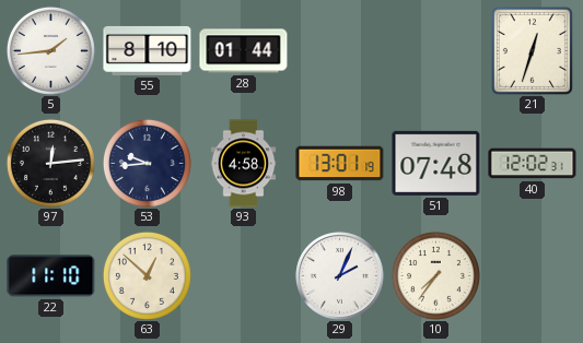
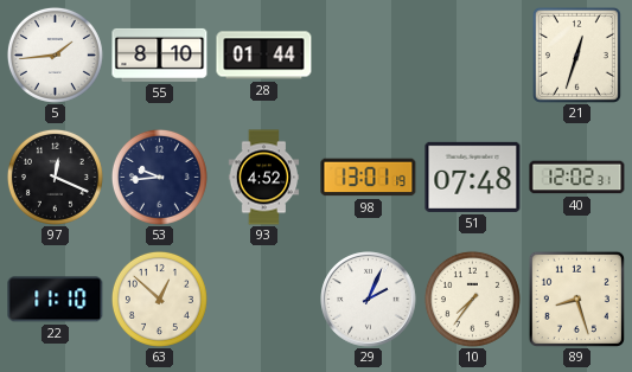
97: 12:14 -> 12:19 (55, 177)
93: 4:58 -> 4:52 (264, 178)
89: none -> 8:27 (576, 299)
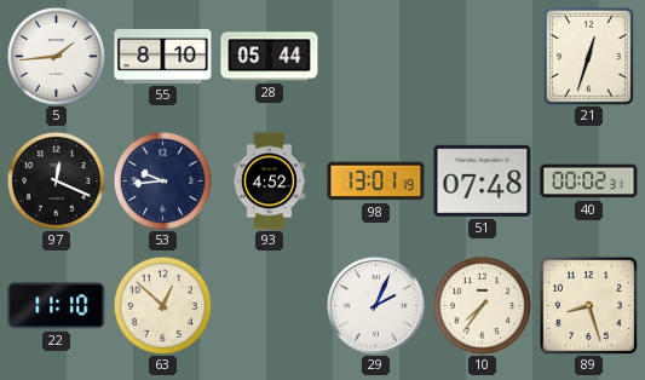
28: 01:44 -> 05:44 (270, 57)
40: 12:02 -> 00:02 (589, 182)
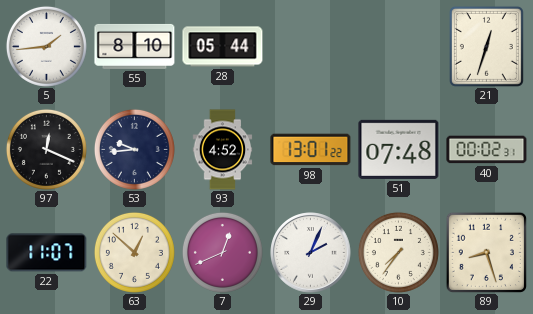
98: 13:01:19 -> 13:01:22 (311, 150)
22: 11:10 -> 11:07 (47, 253)
7: none -> 12:41 (222, 252)
